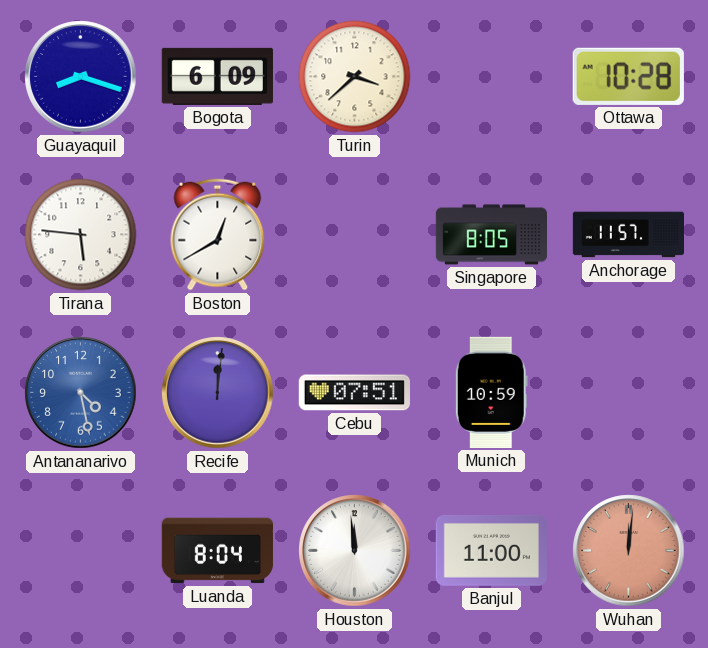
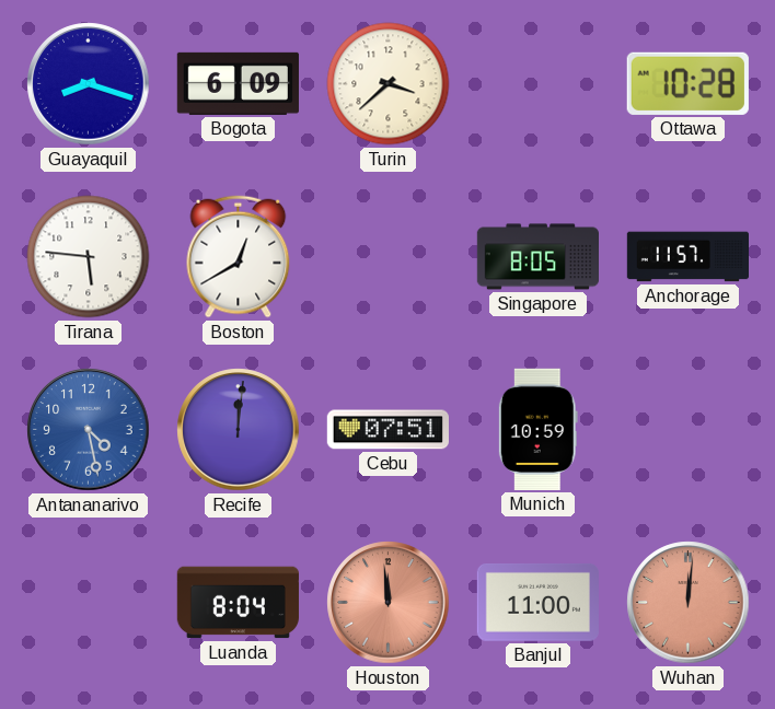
Houston dial: white -> salmon (389, 603)
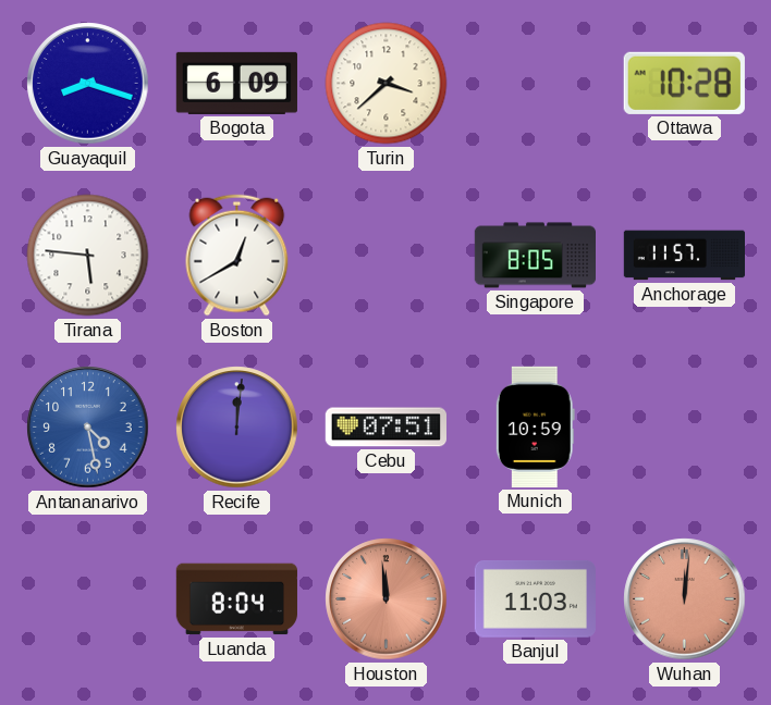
Banjul: 11:00 -> 11:03 (535, 598)
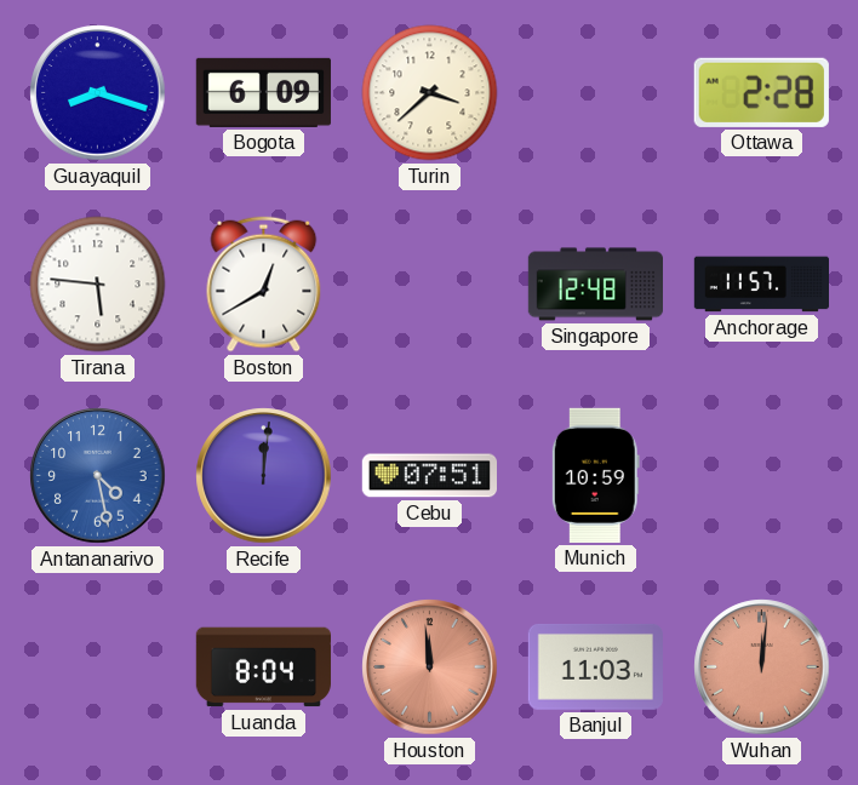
Ottawa: 10:28 -> 2:28 (761, 92)
Singapore: 8:05 -> 12:48 (595, 285)
